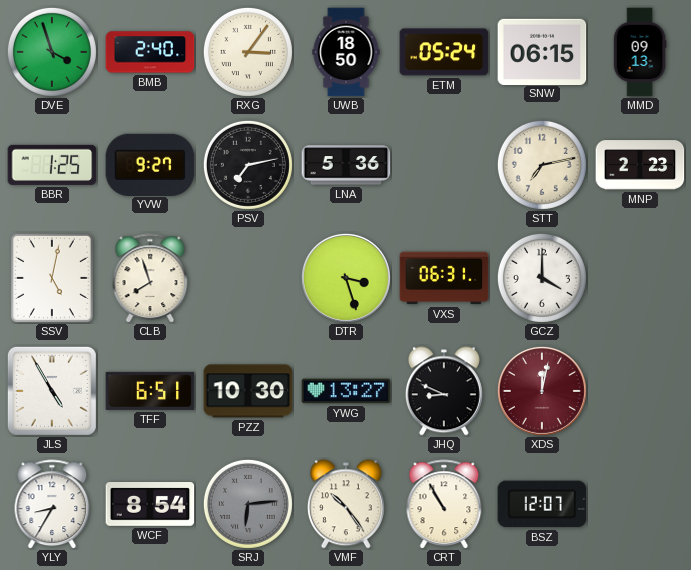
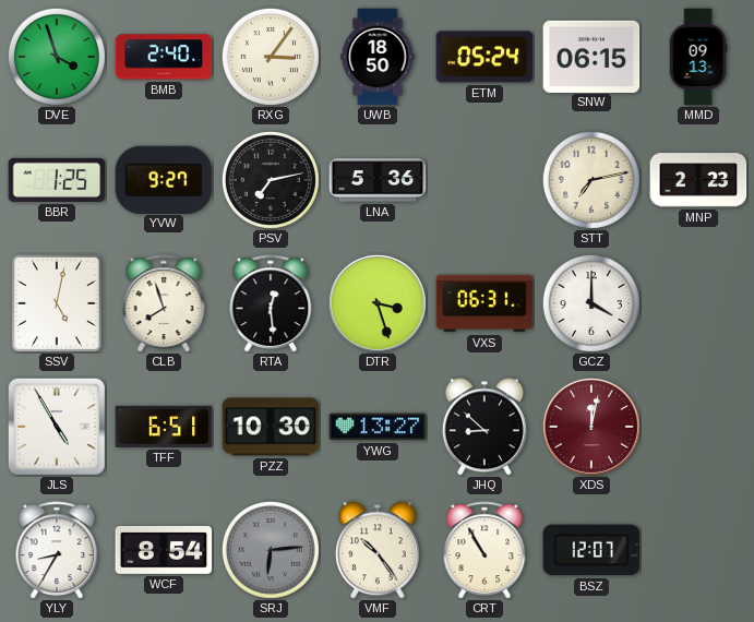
RTA: none -> 12:29 (271, 303)
JHQ: 8:49 -> 8:52 (484, 427)
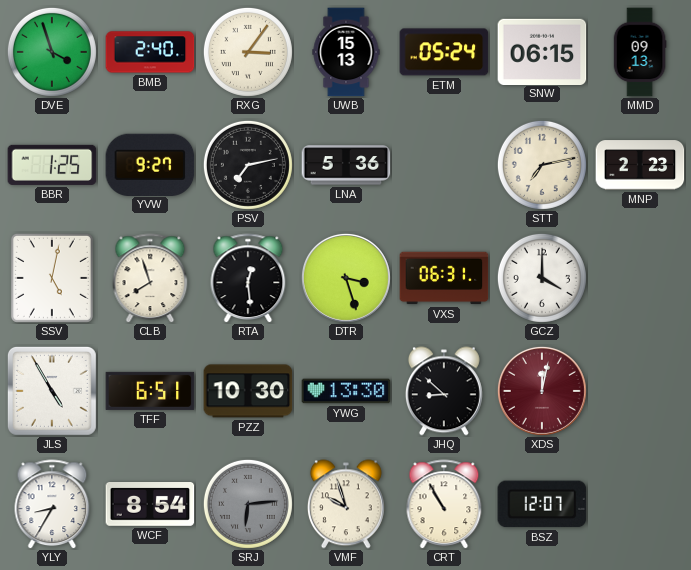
UWB: 18:50 -> 15:13 (346, 52)
YWG: 13:27 -> 13:30 (346, 391)
VMF: 10:24 -> 9:57 (346, 504)
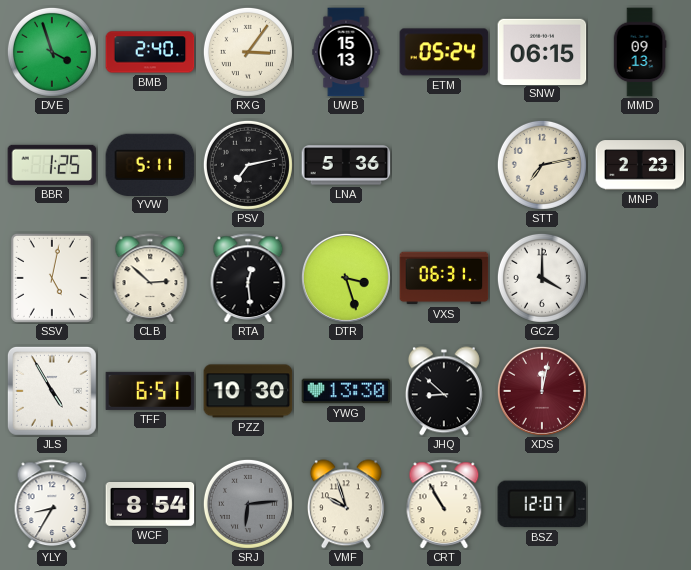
YVW: 9:27 -> 5:11 (150, 164)
CLB: 7:57 -> 2:52 (150, 278)
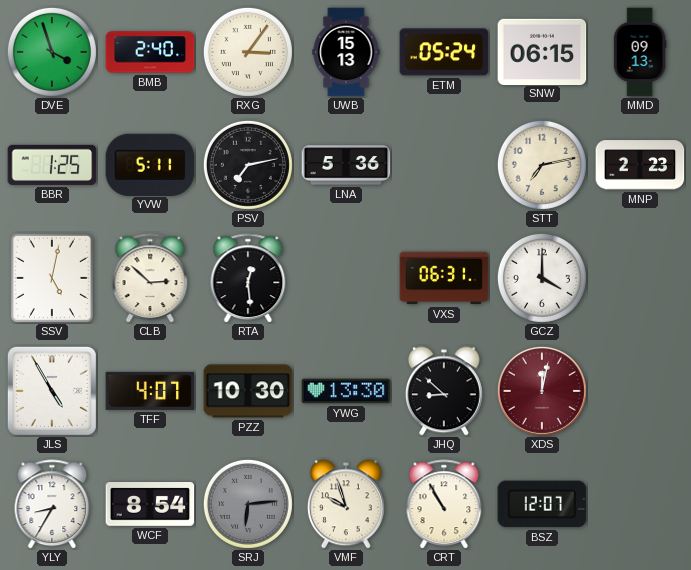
DTR: 3:27 -> none (346, 278)
TFF: 6:51 -> 4:07 (150, 391)
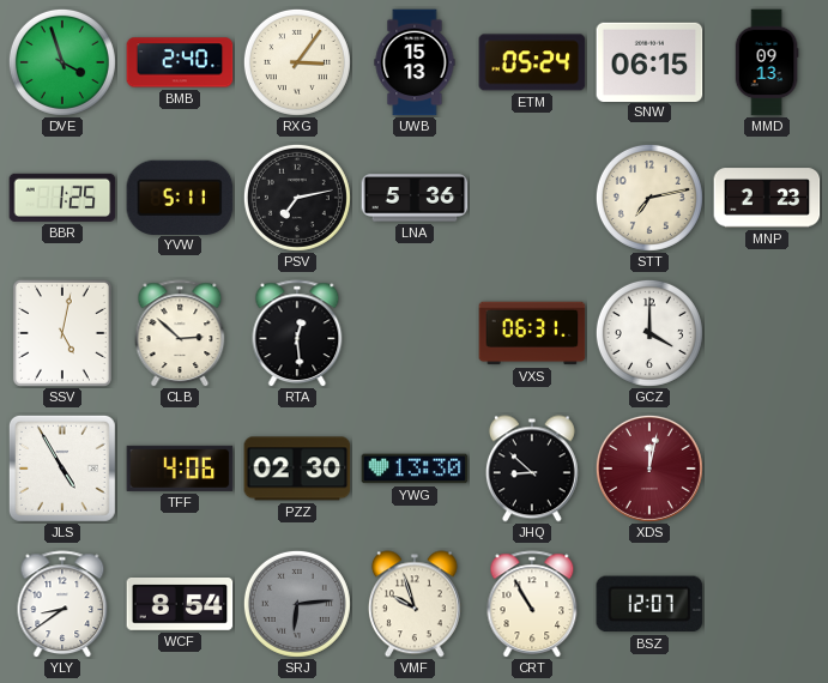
TFF: 4:07 -> 4:06 (180, 469)
PZZ: 10:30 -> 02:30 (297, 469)
YLY: 8:35 -> 8:39 (62, 604)
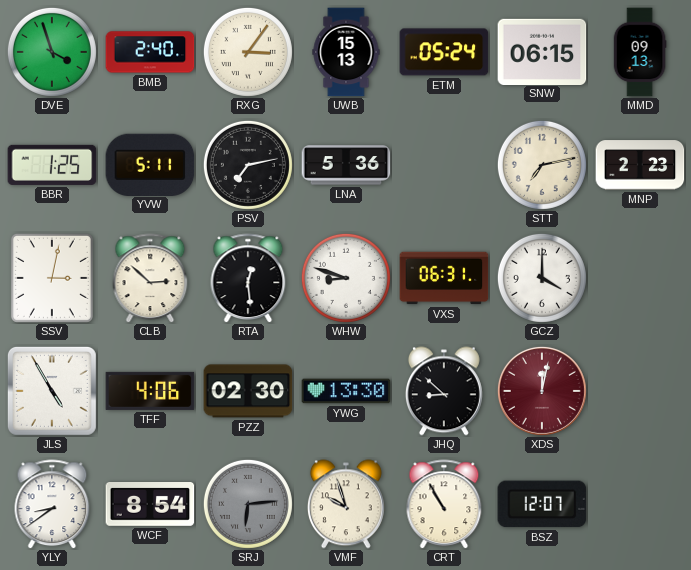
SSV: 5:02 -> 3:02 (52, 278)
WHW: none -> 8:48 (346, 278)
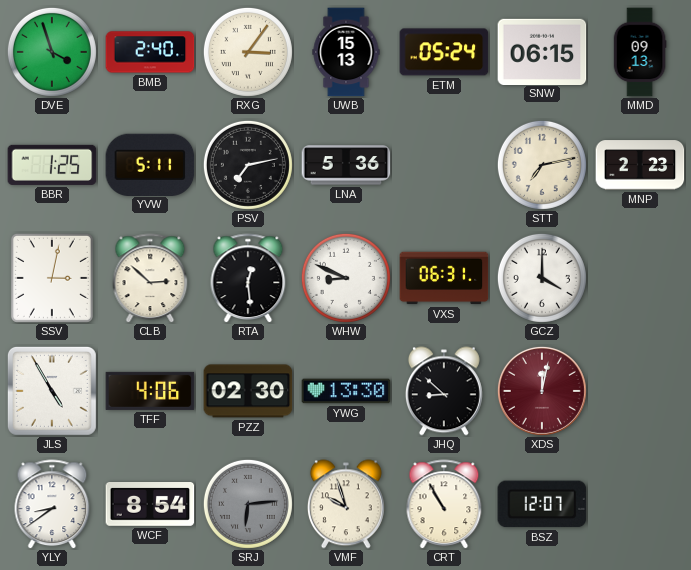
WHW: 8:48 -> 8:49 (346, 278)
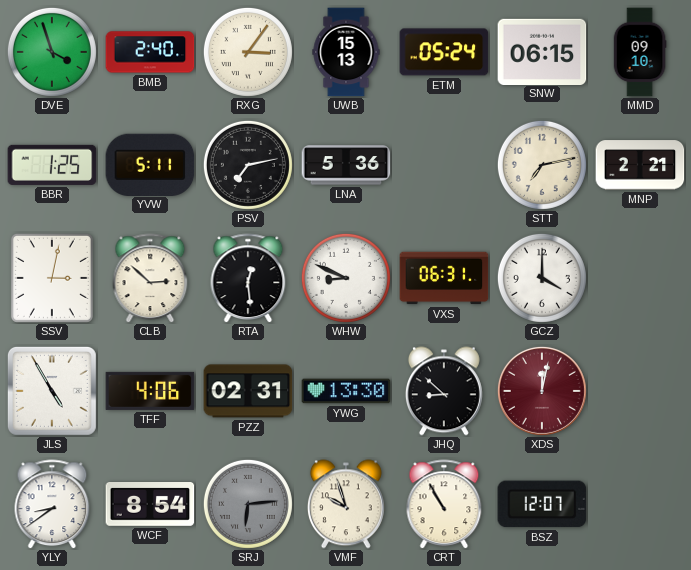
MMD: 09:13 -> 09:10 (640, 52)
MNP: 2:23 -> 2:21 (640, 165)
PZZ: 02:30 -> 02:31 (248, 391)
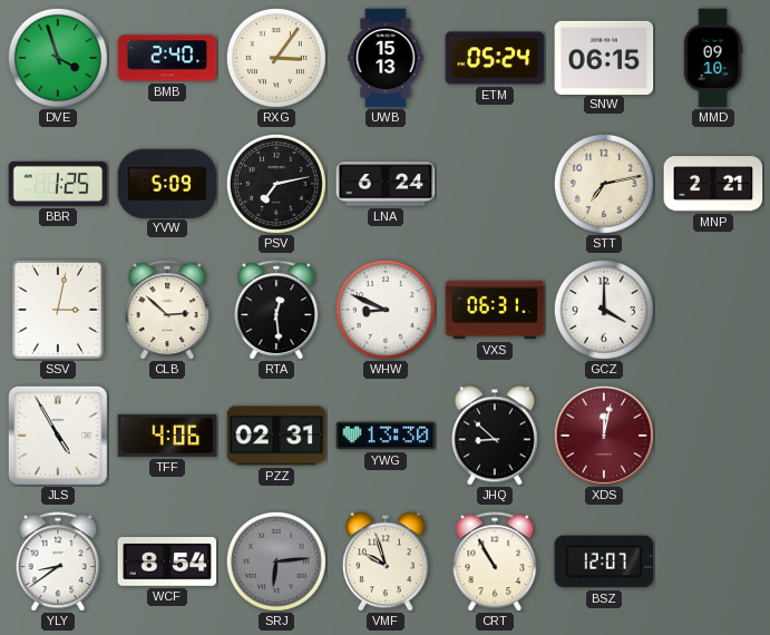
YVW: 5:11 -> 5:09 (167, 183)
LNA: 5:36 -> 6:24 (386, 184)
